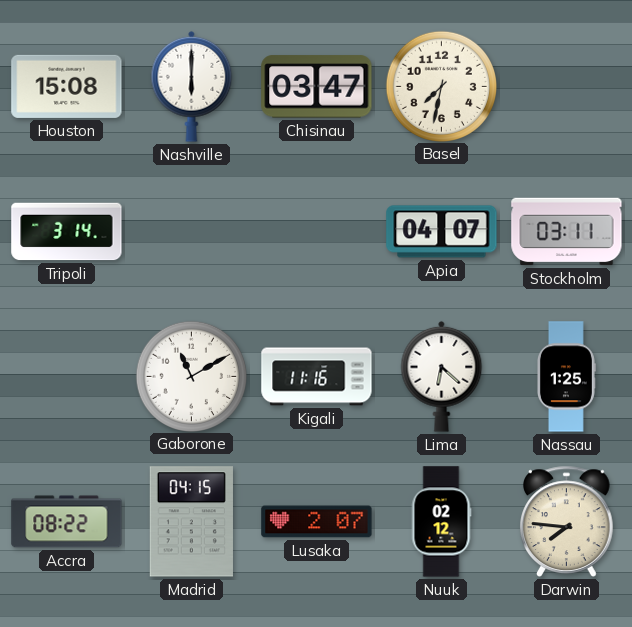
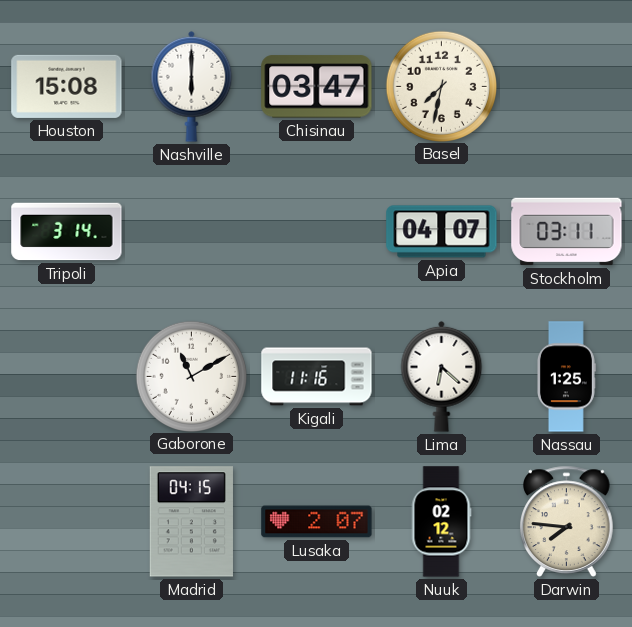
Accra: 08:22 -> none (67, 522)
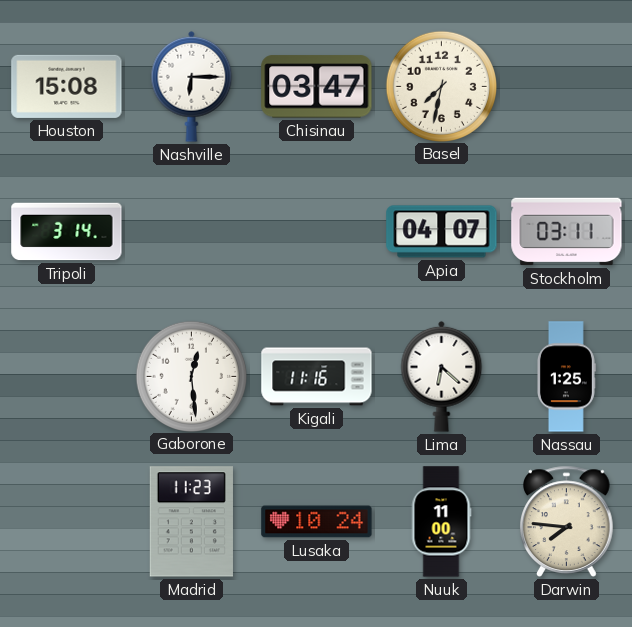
Nashville: 6:00 -> 6:15 (192, 86)
Gaborone: 11:10 -> 12:29 (191, 376)
Madrid: 04:15 -> 11:23 (191, 522)
Lusaka: 2:07 -> 10:24 (317, 522)
Nuuk: 02:12 -> 11:00 (441, 522)
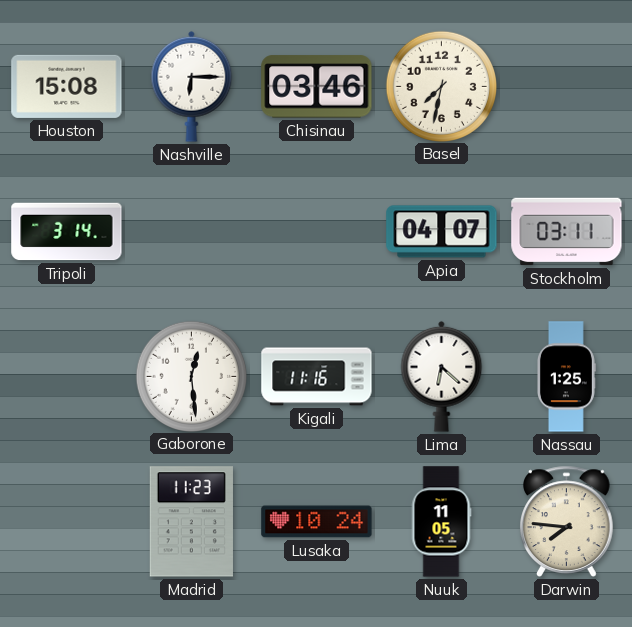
Chisinau: 03:47 -> 03:46 (317, 87)
Nuuk: 11:00 -> 11:05 (441, 522)
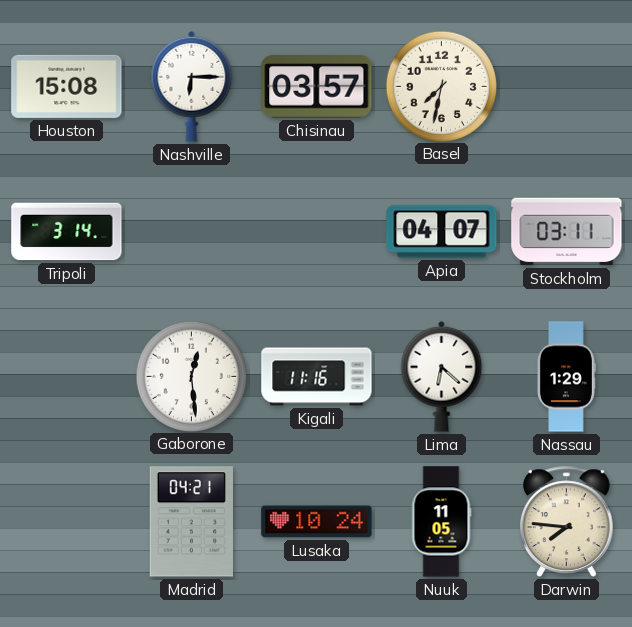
Chisinau: 03:46 -> 03:57 (317, 87)
Nassau: 1:25 -> 1:29 (566, 377)
Madrid: 11:23 -> 04:21 (191, 522)
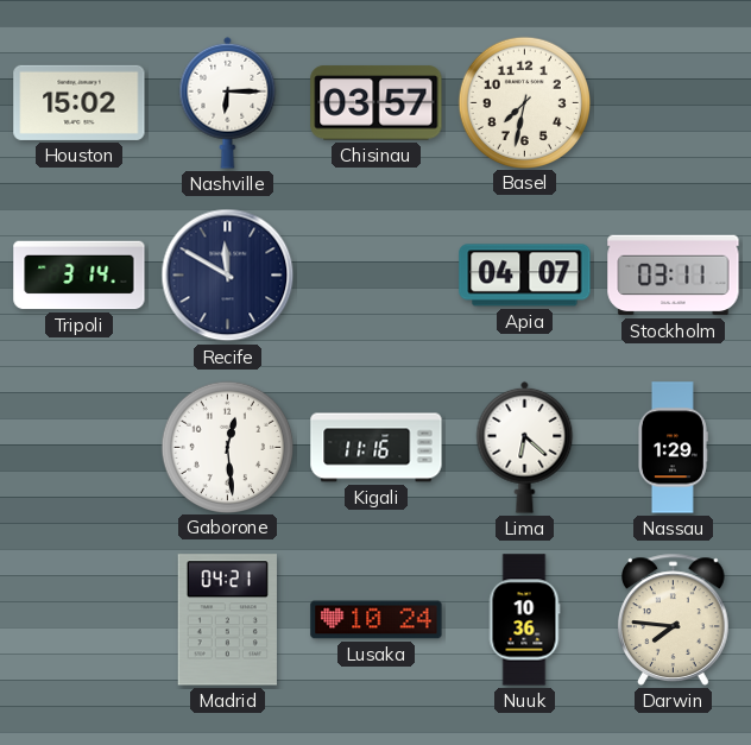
Houston: 15:08 -> 15:02 (80, 102)
Recife: none -> 11:50 (228, 276)
Nuuk: 11:05 -> 10:36 (524, 620)
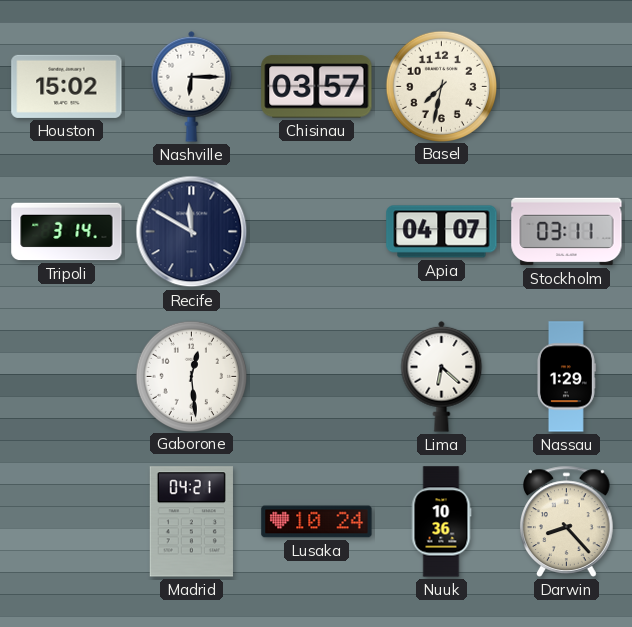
Kigali: 11:16 -> none (377, 448)
Darwin: 7:46 -> 8:23 (567, 521)
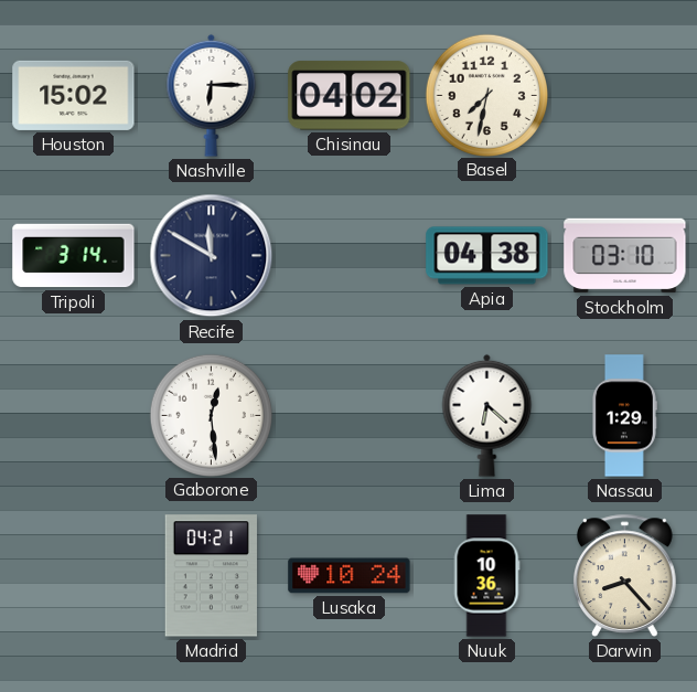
Chisinau: 03:57 -> 04:02 (350, 96)
Apia: 04:07 -> 04:38 (487, 256)
Stockholm: 03:11 -> 03:10 (625, 256)
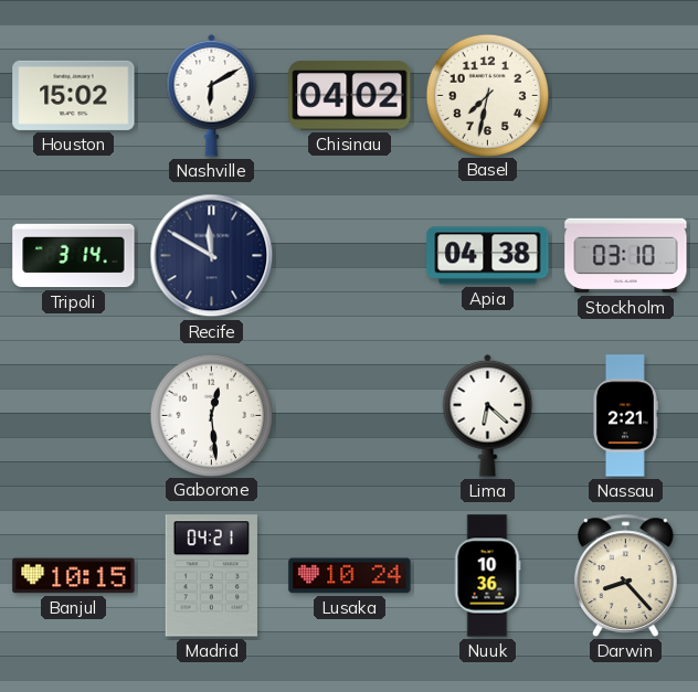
Nashville: 6:15 -> 6:10 (212, 95)
Nassau: 1:29 -> 2:21 (625, 416)
Banjul: none -> 10:15 (74, 576)
